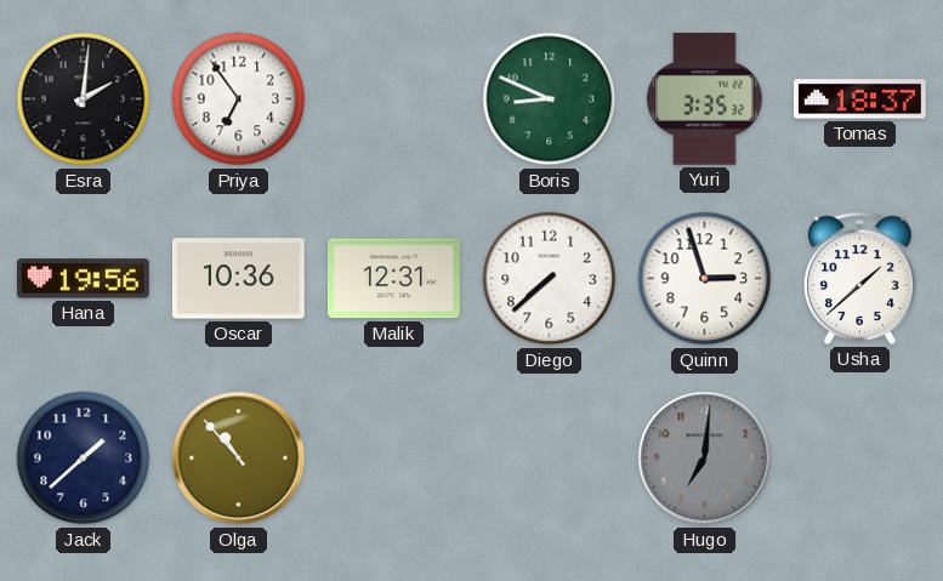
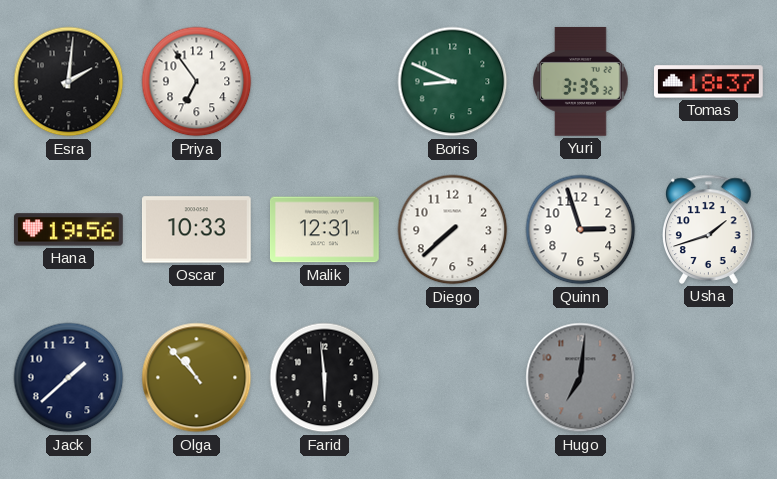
Oscar: 10:36 -> 10:33 (196, 230)
Usha: 1:38 -> 1:42 (709, 229)
Farid: none -> 5:59 (325, 378)
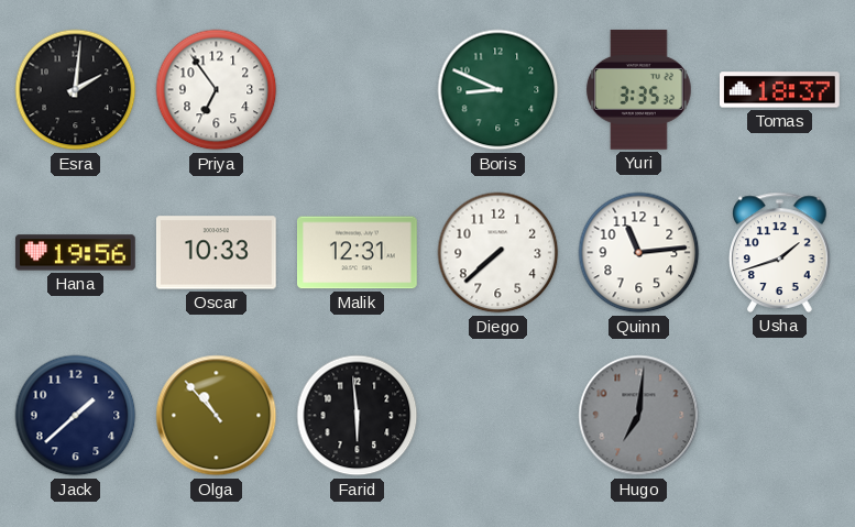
Quinn: 2:57 -> 11:14 (639, 253)
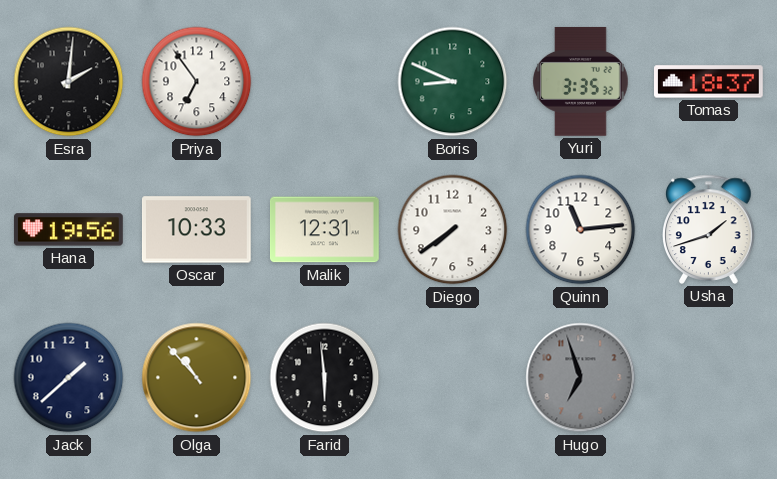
Diego: 7:38 -> 7:39 (453, 230)
Hugo: 7:01 -> 6:57 (581, 378)
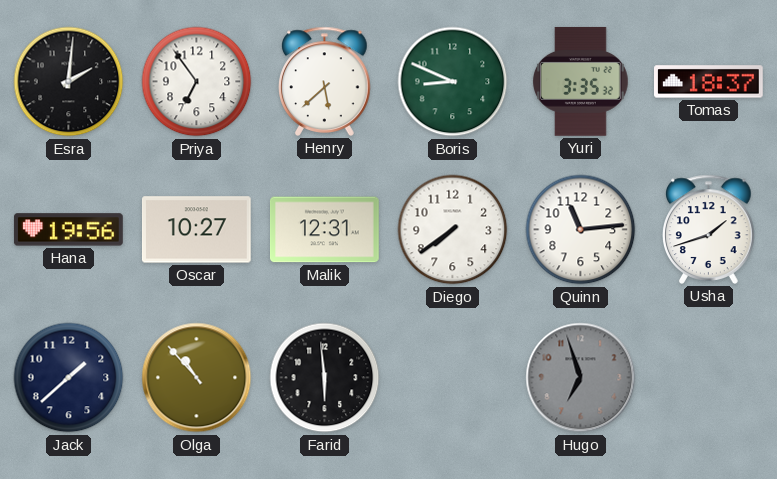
Henry: none -> 5:38 (325, 81)
Oscar: 10:33 -> 10:27 (196, 230)
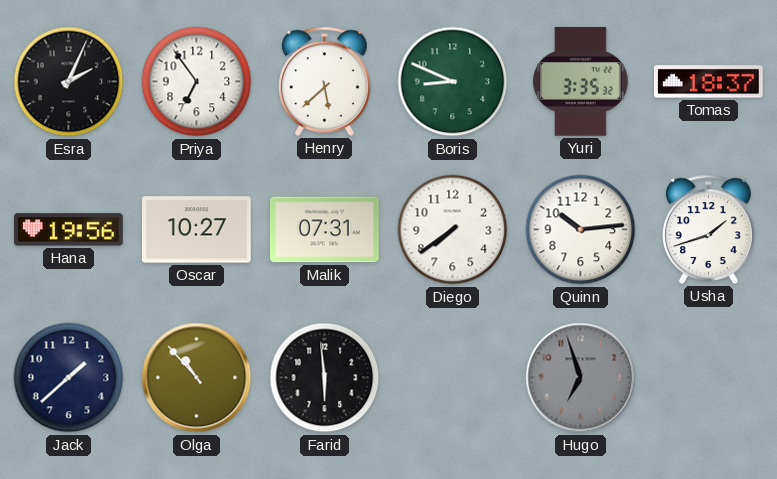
Esra: 2:01 -> 2:04 (69, 82)
Malik: 12:31 -> 07:31 (325, 230)
Quinn: 11:14 -> 10:14 (581, 230)
